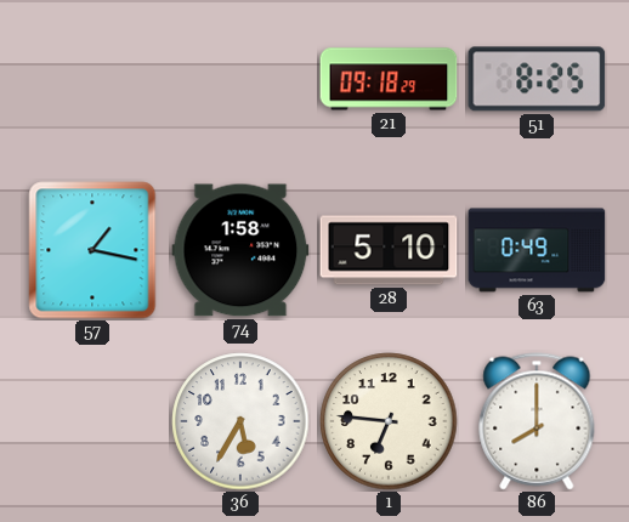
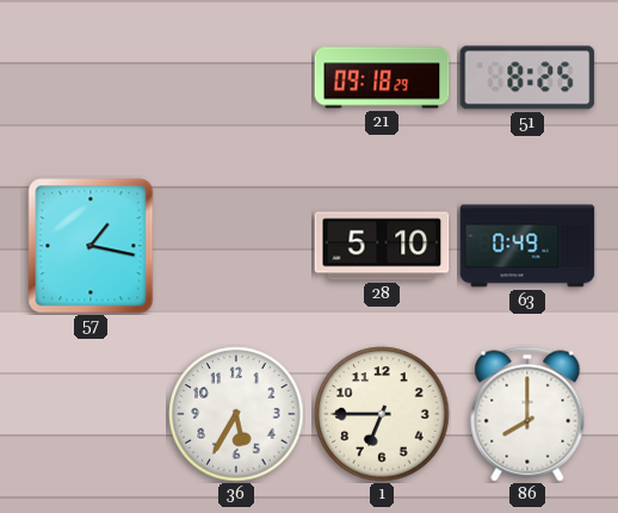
74: 1:58 -> none (240, 250)
1: 6:46 -> 6:45 (382, 414)
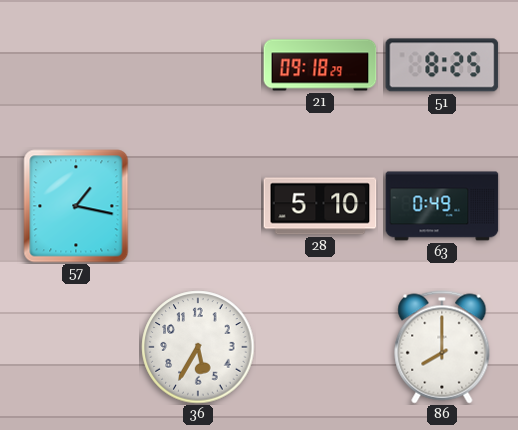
1: 6:45 -> none (382, 414)
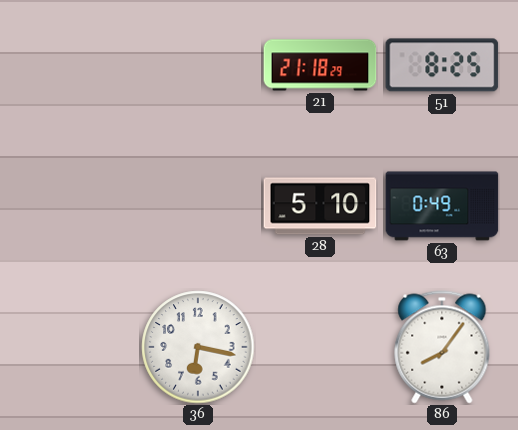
21: 09:18 -> 21:18 (320, 65)
57: 1:17 -> none (76, 206)
36: 5:35 -> 6:17 (198, 347)
86: 8:00 -> 8:06 (442, 347)
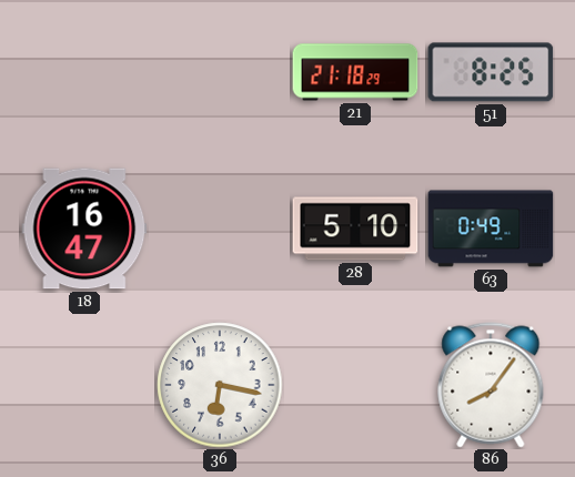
18: none -> 16:47 (84, 229)
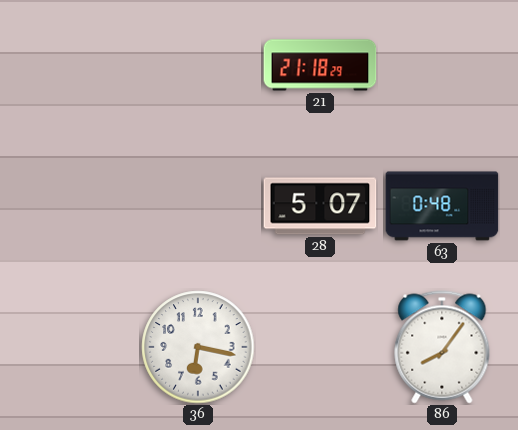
51: 8:25 -> none (491, 72)
18: 16:47 -> none (84, 229)
28: 5:10 -> 5:07 (320, 206)
63: 0:49 -> 0:48 (442, 206)
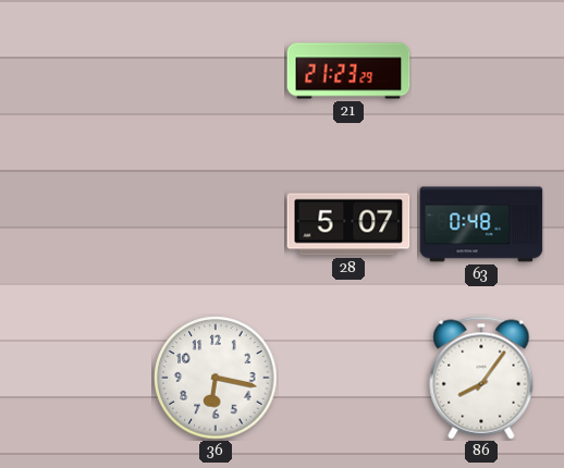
21: 21:18 -> 21:23 (348, 71)
